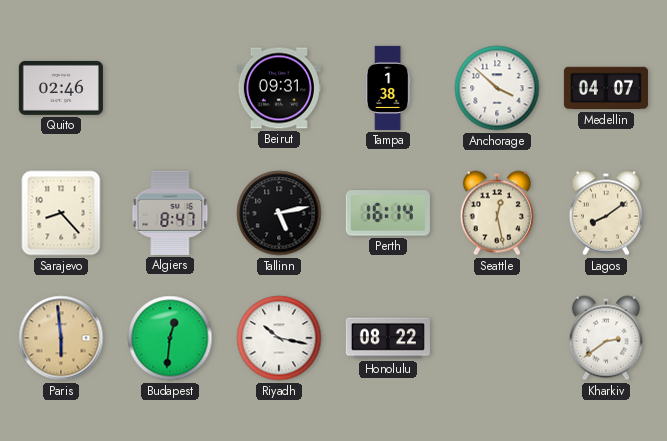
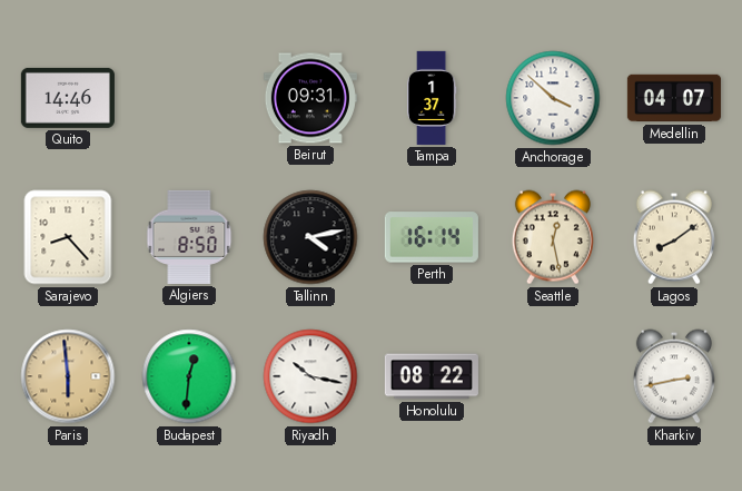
Quito: 02:46 -> 14:46 (68, 98)
Tampa: 1:38 -> 1:37 (432, 98)
Algiers: 8:47 -> 8:50 (189, 237)
Tallinn: 5:13 -> 4:13 (310, 237)
Kharkiv: 2:39 -> 2:43 (674, 376)
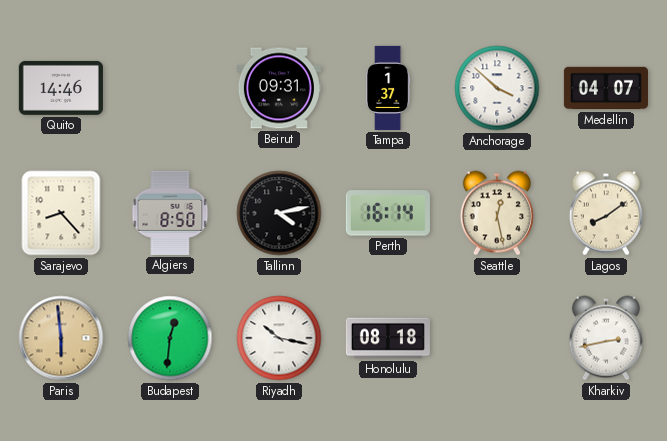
Honolulu: 08:22 -> 08:18 (388, 338)
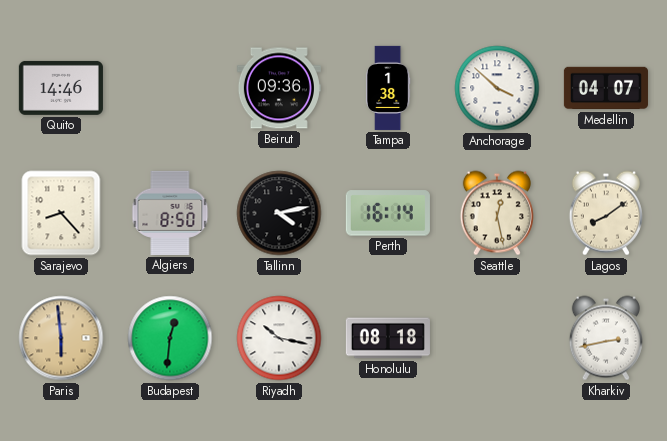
Beirut: 09:31 -> 09:36 (279, 88)
Tampa: 1:37 -> 1:38 (388, 88)
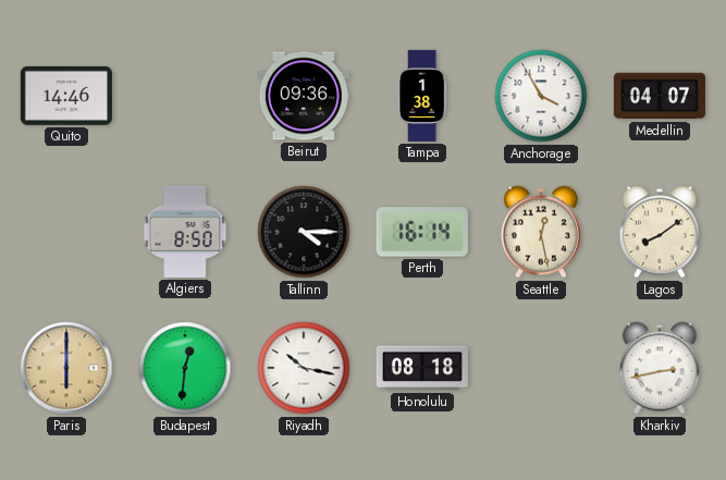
Anchorage: 3:52 -> 3:55 (541, 96)
Sarajevo: 8:23 -> none (61, 213)
Tallinn: 4:13 -> 4:15 (304, 232)
Paris: 5:59 -> 6:00 (66, 368)
